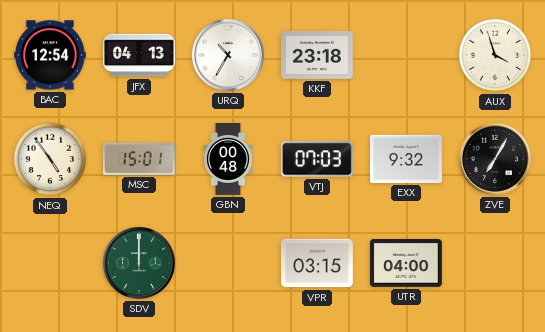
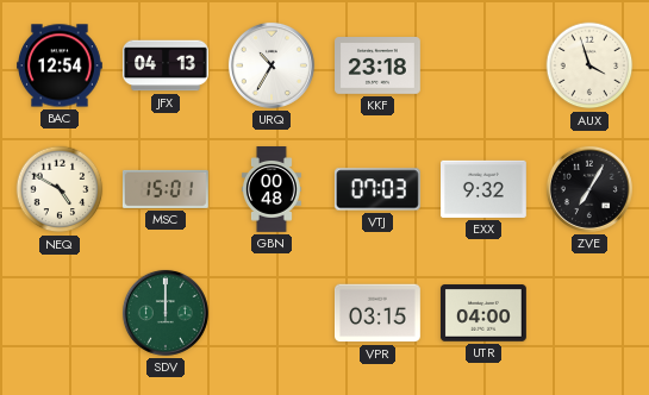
NEQ: 4:54 -> 4:50 (60, 189)
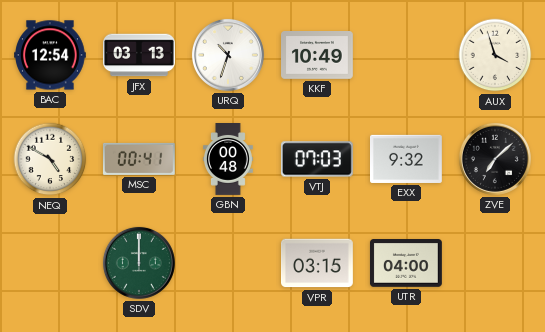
JFX: 04:13 -> 03:13 (140, 55)
URQ: 10:35 -> 10:33 (228, 55)
KKF: 23:18 -> 10:49 (318, 56)
MSC: 15:01 -> 00:41 (139, 159)
ZVE: 7:05 -> 7:08 (495, 159)
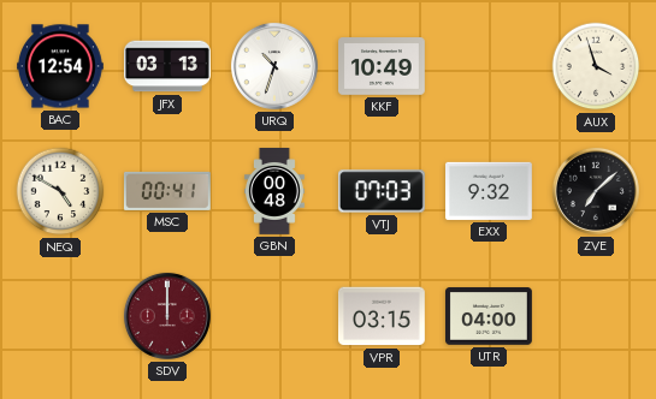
SDV dial: green -> burgundy (167, 316)
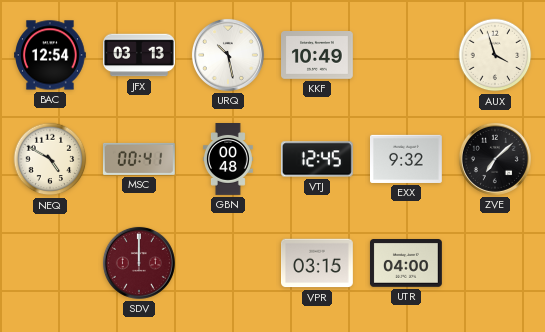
URQ: 10:33 -> 10:28 (228, 55)
VTJ: 07:03 -> 12:45 (317, 159)
